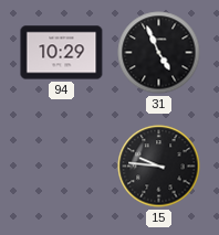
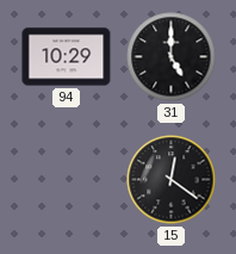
31: 4:56 -> 5:00 (172, 57)
15: 9:46 -> 12:21 (172, 180)
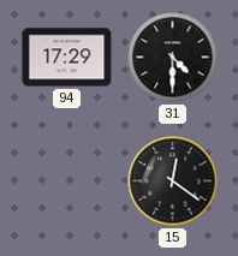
94: 10:29 -> 17:29 (67, 58)
31: 5:00 -> 4:30 (173, 58)
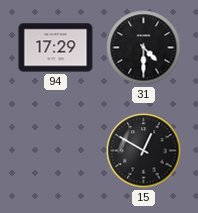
15: 12:21 -> 12:50 (144, 151)
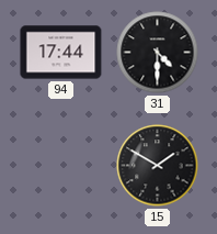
94: 17:29 -> 17:44 (61, 53)
15: 12:50 -> 1:50 (158, 166)
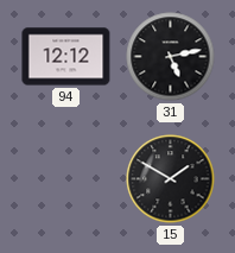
94: 17:44 -> 12:12 (66, 57)
31: 4:30 -> 5:13 (171, 57)
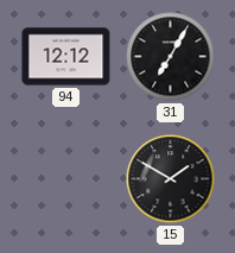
31: 5:13 -> 7:05 (171, 57)
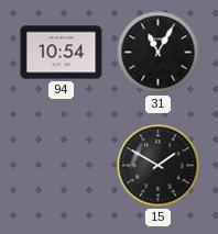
94: 12:12 -> 10:54 (62, 53)
31: 7:05 -> 11:05 (159, 53)
